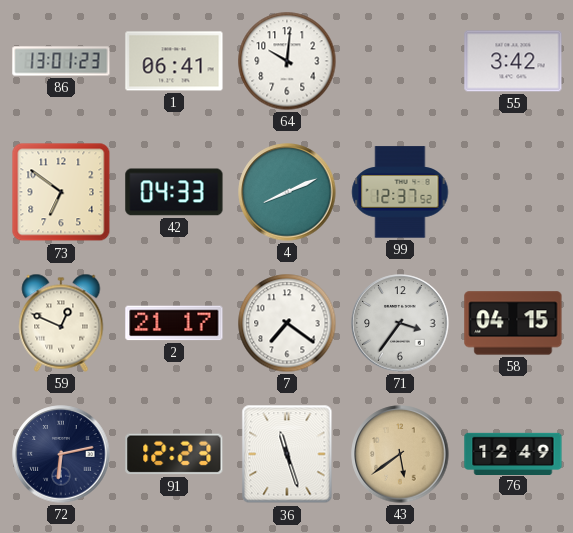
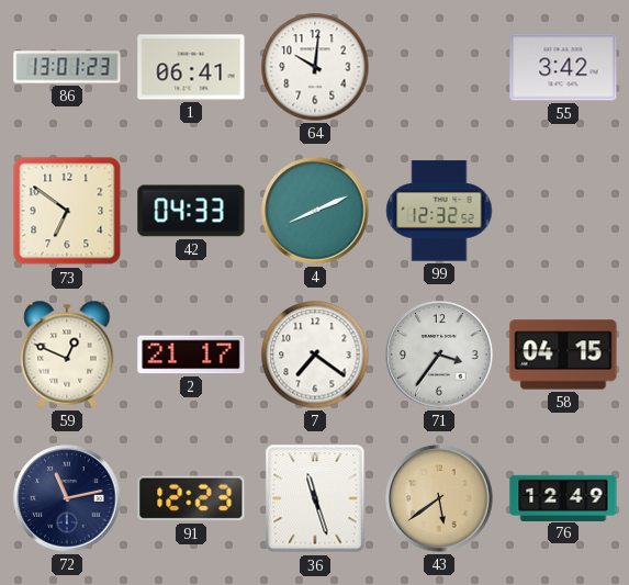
99: 12:37 -> 12:32 (439, 211)
72: 6:13 -> 11:13 (67, 498)
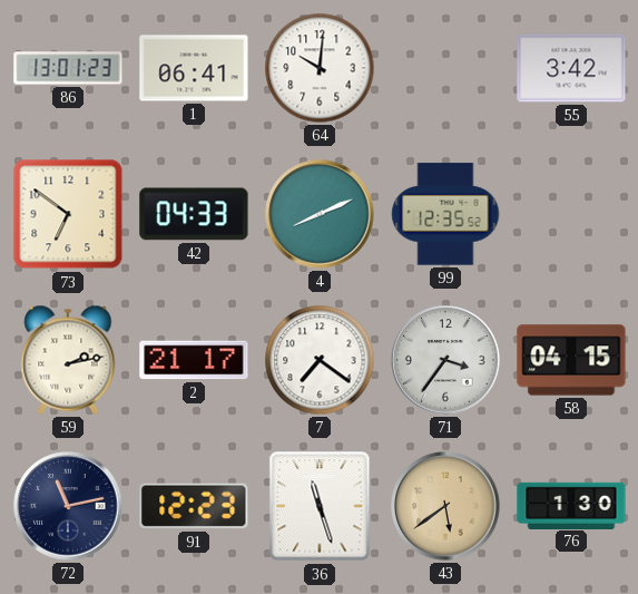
99: 12:32 -> 12:35 (445, 214)
59: 12:49 -> 2:13 (68, 360)
76: 12:49 -> 1:30 (571, 505)
